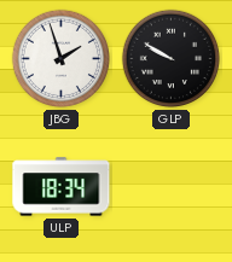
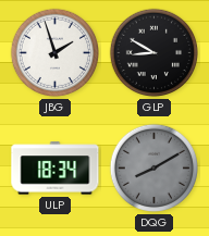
GLP: 9:50 -> 8:50 (155, 53)
DQG: none -> 8:10 (155, 169)
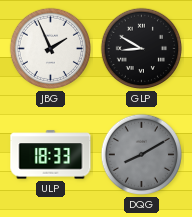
JBG: 1:57 -> 1:56 (51, 49)
ULP: 18:34 -> 18:33 (51, 155)
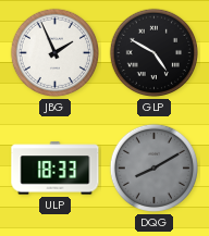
GLP: 8:50 -> 4:50 (155, 53)
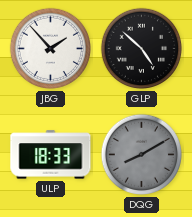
JBG: 1:56 -> 1:53 (51, 49)
GLP: 4:50 -> 4:52 (142, 49)
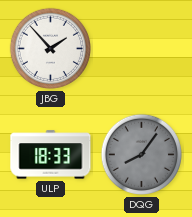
GLP: 4:52 -> none (142, 49)
DQG: 8:10 -> 8:06 (142, 155)
